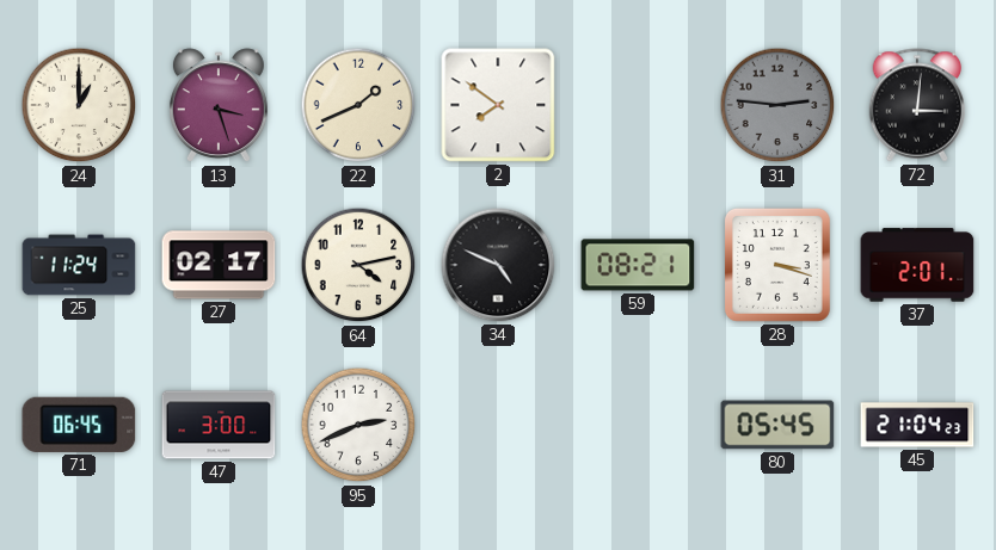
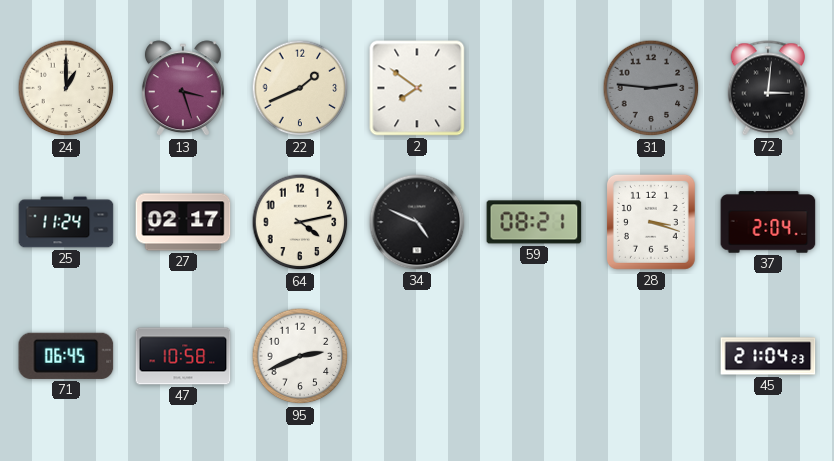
37: 2:01 -> 2:04 (768, 222)
47: 3:00 -> 10:58 (183, 356)
80: 05:45 -> none (777, 425)
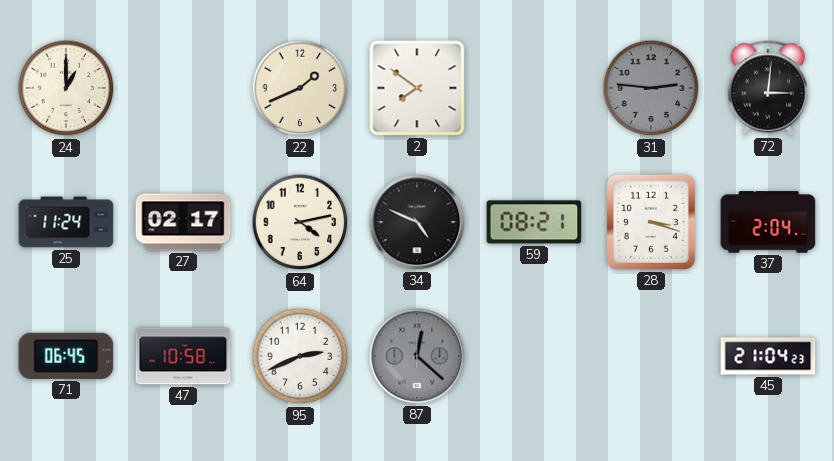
13: 3:27 -> none (183, 89)
87: none -> 12:22 (417, 356)
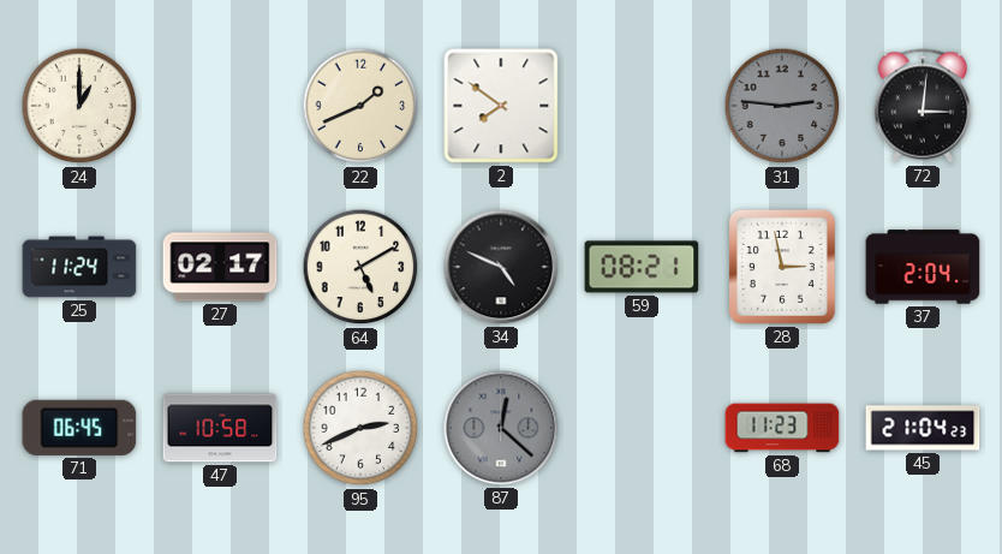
64: 4:13 -> 5:10 (360, 267)
28: 3:18 -> 2:58 (782, 267)
68: none -> 11:23 (782, 428)
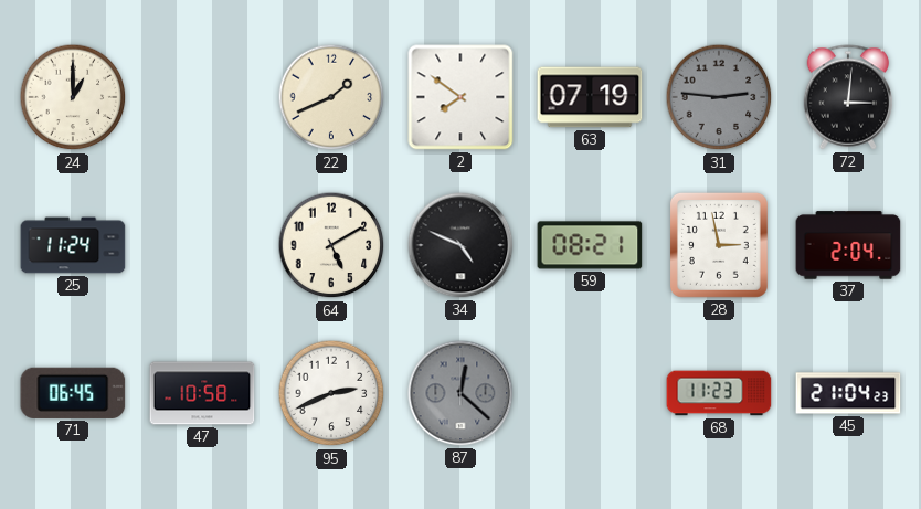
63: none -> 07:19 (590, 97)
27: 02:17 -> none (220, 267)
